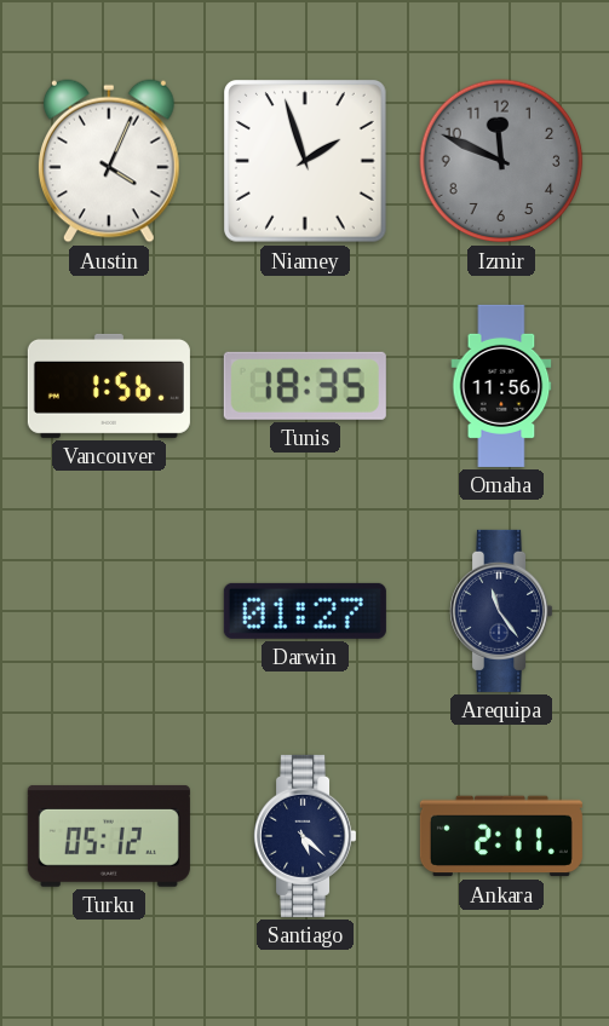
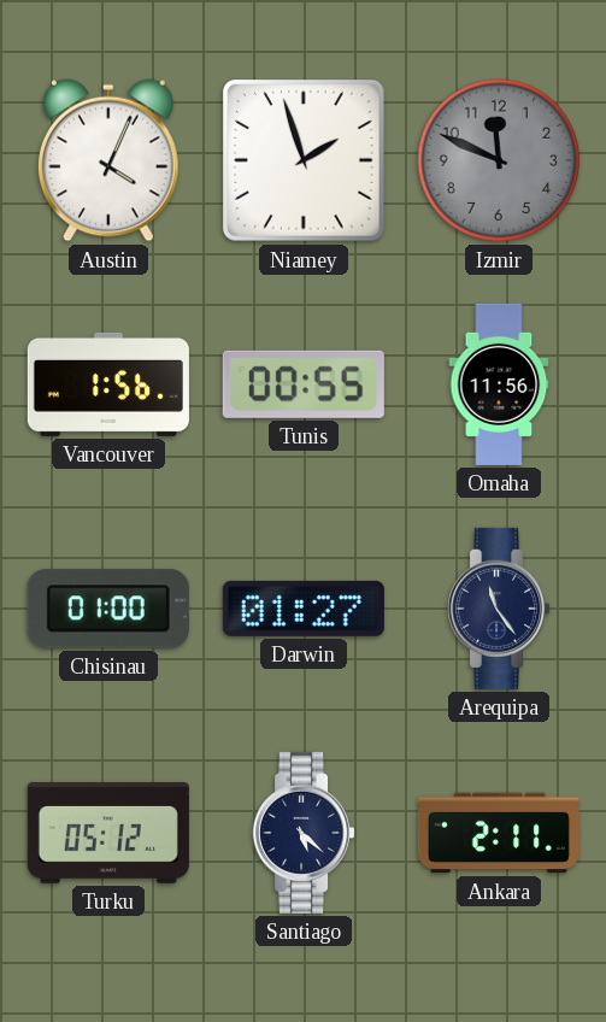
Tunis: 18:35 -> 00:55 (304, 384)
Chisinau: none -> 01:00 (108, 609)
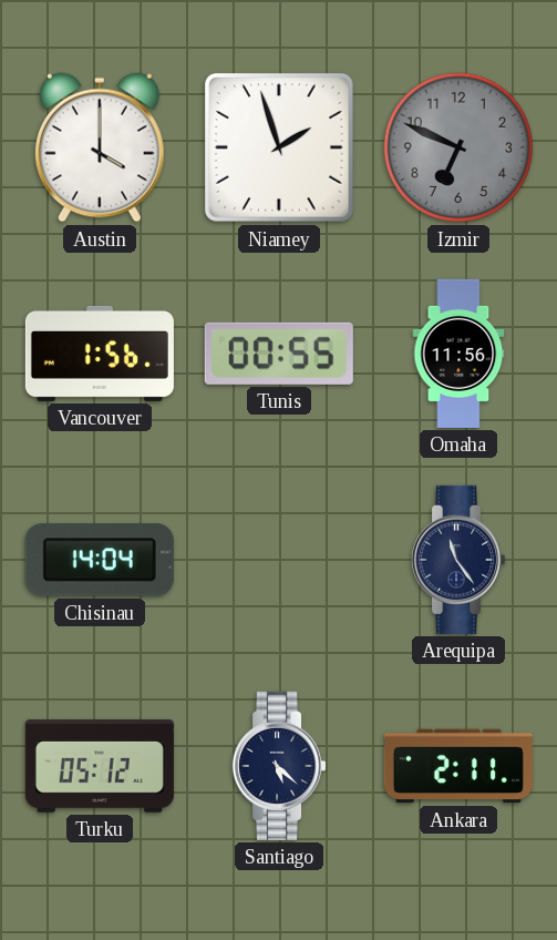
Austin: 4:04 -> 4:00 (100, 147)
Izmir: 11:49 -> 6:49 (458, 147)
Chisinau: 01:00 -> 14:04 (100, 560)
Darwin: 01:27 -> none (304, 609)
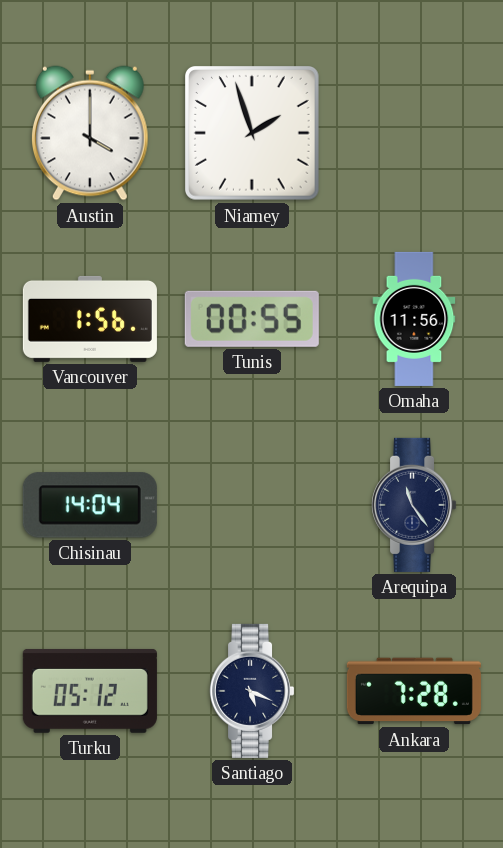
Izmir: 6:49 -> none (458, 147)
Santiago: 5:22 -> 5:19 (253, 691)
Ankara: 2:11 -> 7:28 (414, 691)
